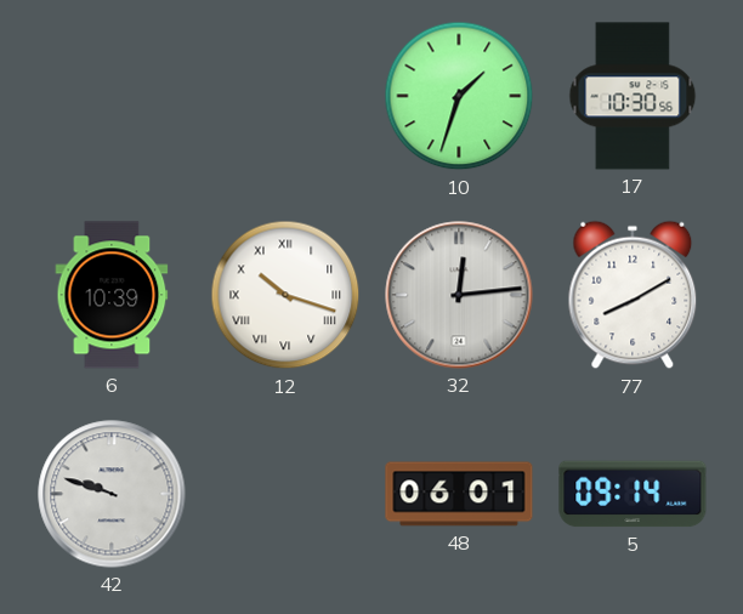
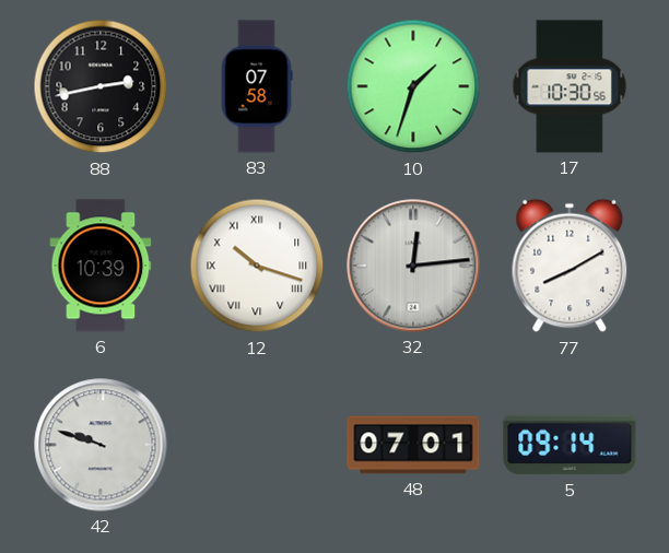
88: none -> 2:43 (101, 86)
83: none -> 07:58 (257, 86)
48: 06:01 -> 07:01 (413, 445)
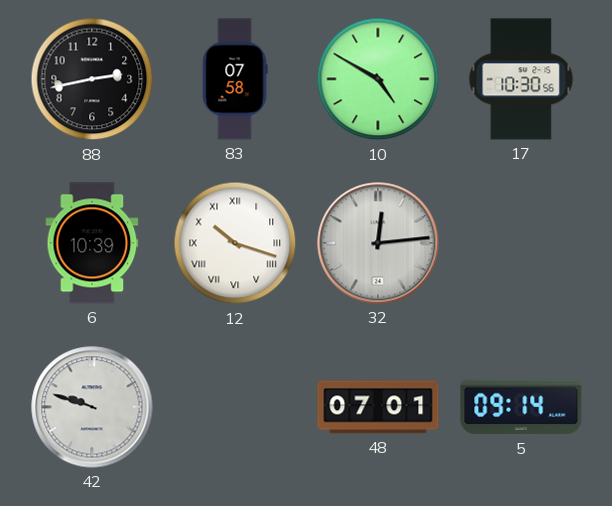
10: 1:33 -> 4:50 (378, 79)
77: 8:10 -> none (570, 266)
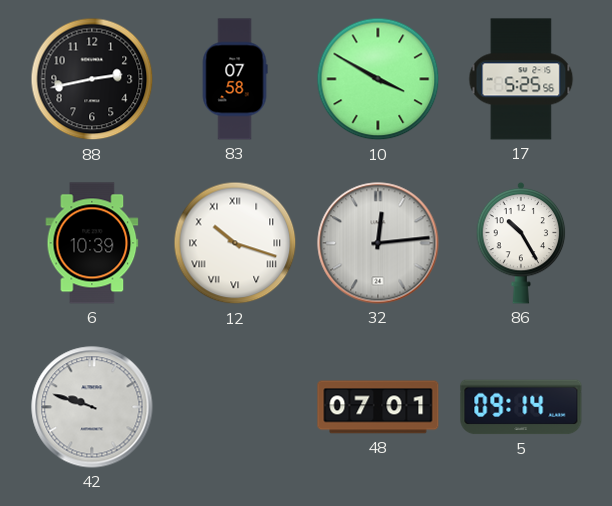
10: 4:50 -> 3:50 (378, 79)
17: 10:30 -> 5:25 (521, 79)
86: none -> 10:25 (521, 243)
